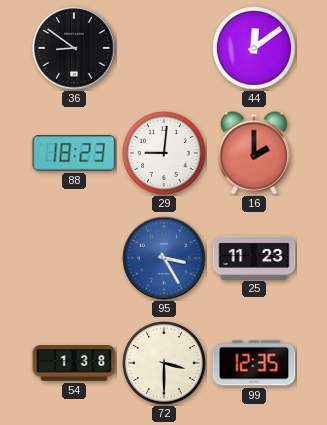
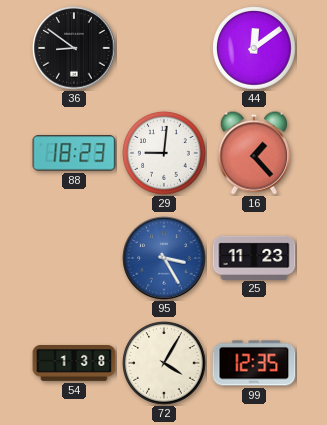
16: 2:00 -> 1:23 (254, 153)
72: 3:30 -> 4:05 (164, 363)
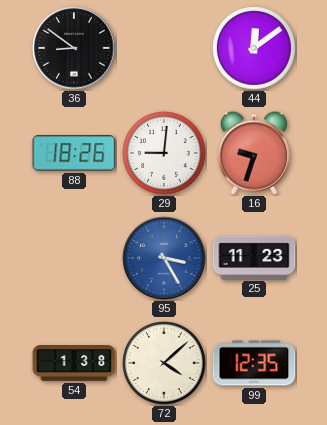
88: 18:23 -> 18:26 (74, 153)
16: 1:23 -> 9:33 (254, 153)
72: 4:05 -> 4:08 (164, 363)
